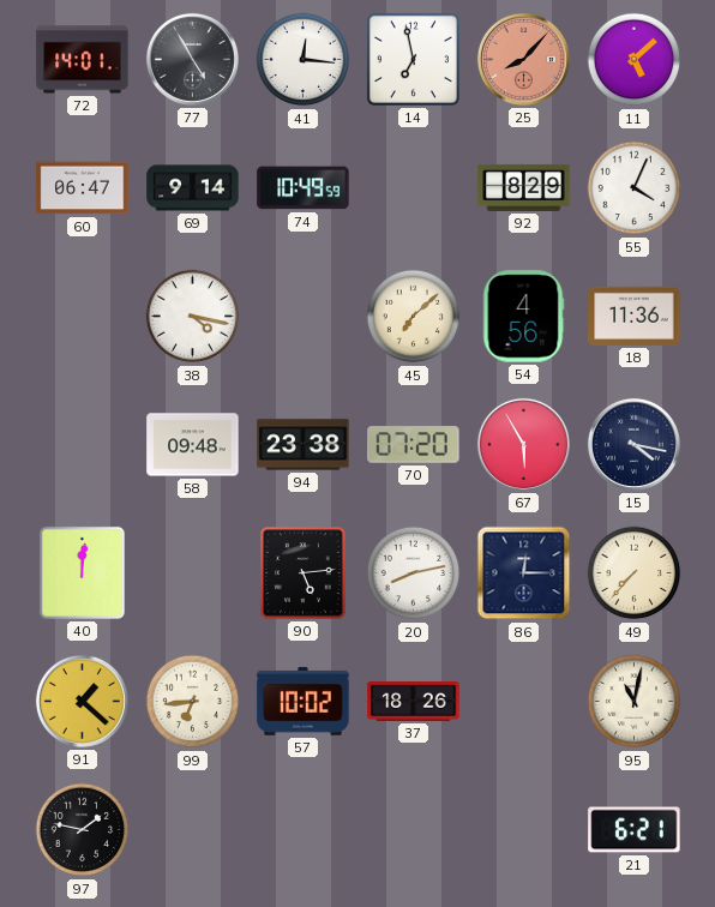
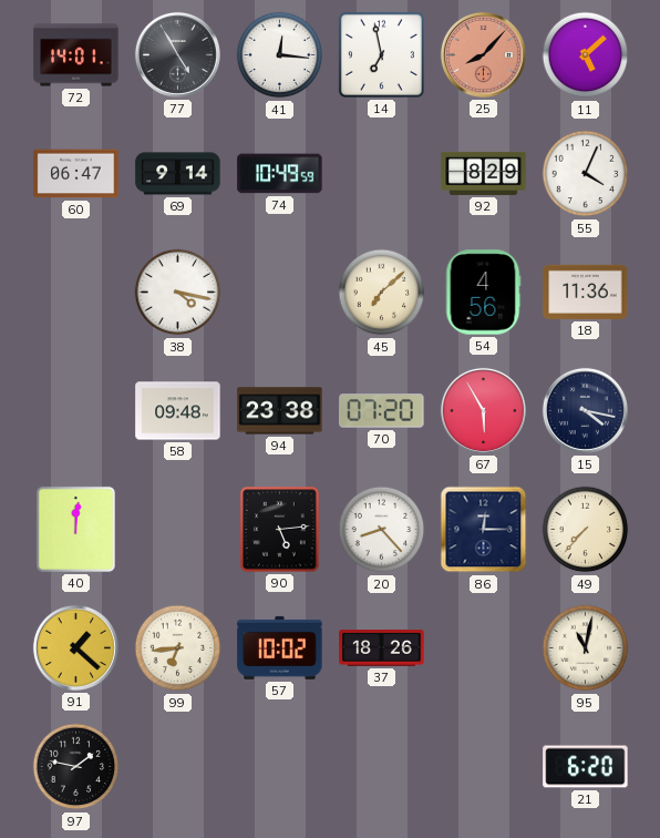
20: 8:13 -> 8:23 (382, 530)
21: 6:21 -> 6:20 (586, 767)
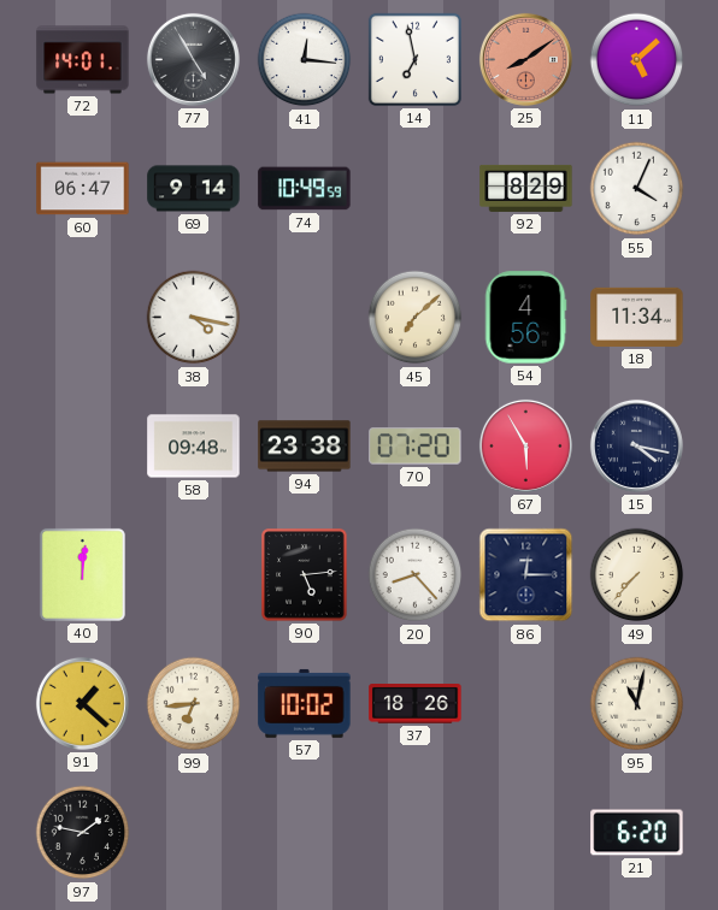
25: 8:07 -> 8:09 (525, 59)
18: 11:36 -> 11:34 (637, 317)
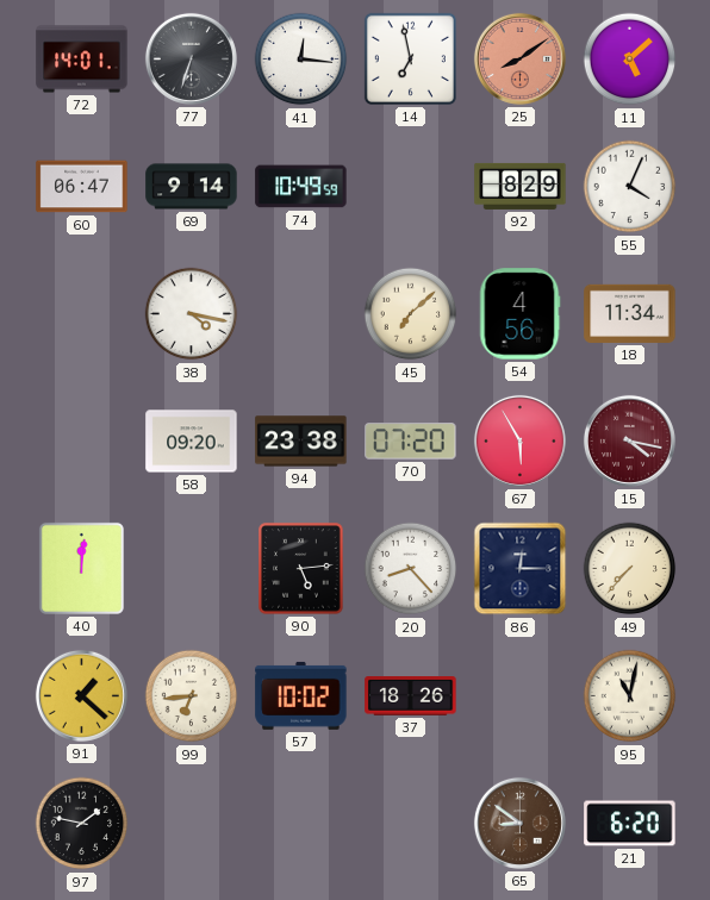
77: 4:55 -> 6:33 (191, 58)
58: 09:48 -> 09:20 (192, 442)
15 dial: navy -> burgundy (629, 440)
65: none -> 8:51 (519, 823)
